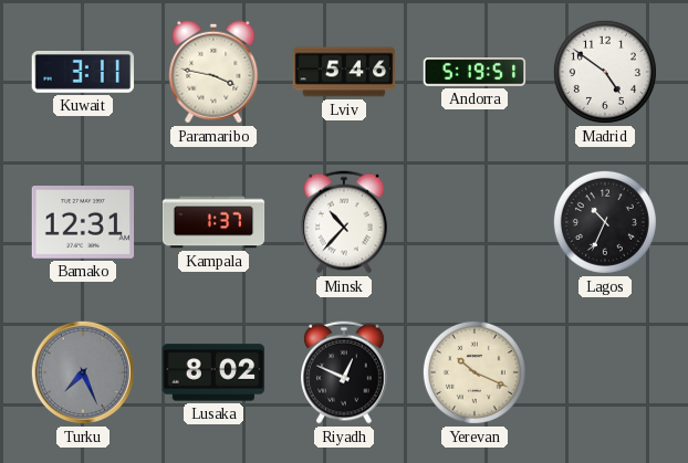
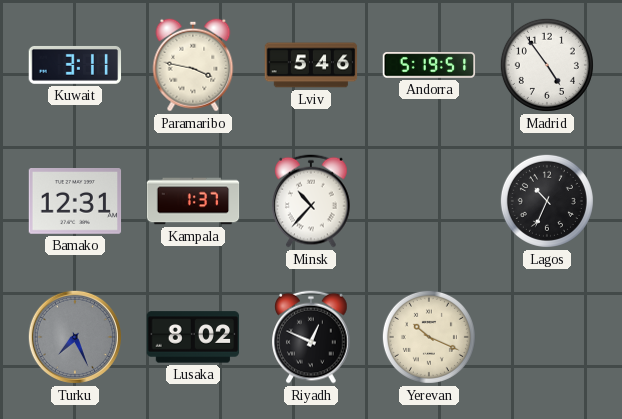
Madrid: 4:51 -> 4:54 (547, 65)
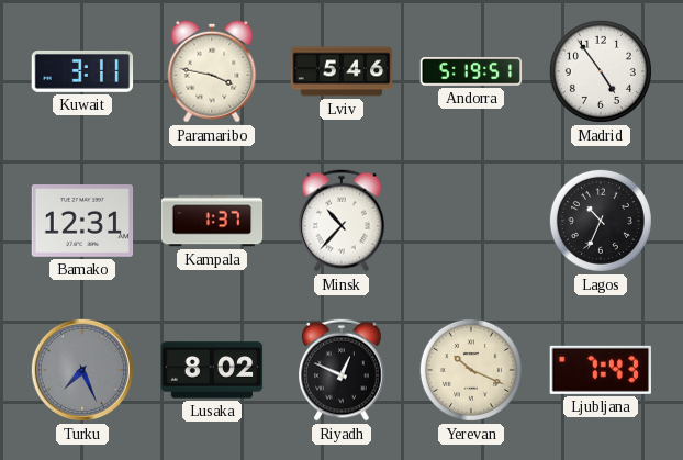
Ljubljana: none -> 7:43 (600, 370)
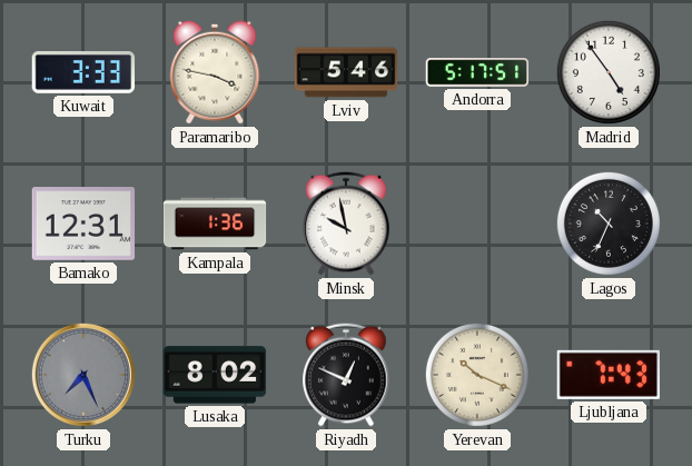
Kuwait: 3:11 -> 3:33 (83, 72)
Andorra: 5:19 -> 5:17 (477, 72)
Kampala: 1:37 -> 1:36 (215, 224)
Minsk: 10:37 -> 9:58 (346, 224)
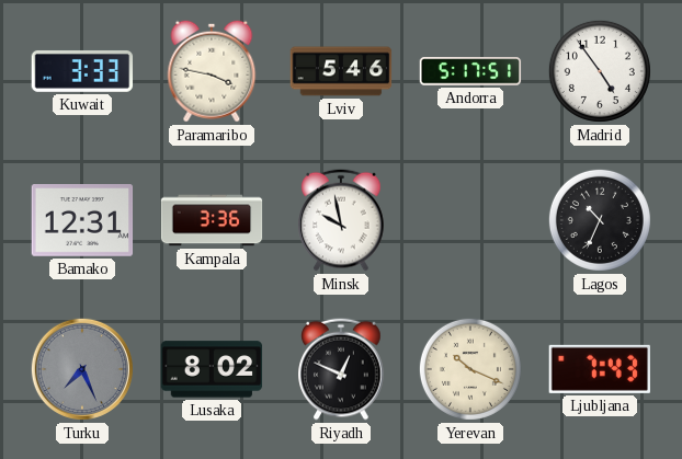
Kampala: 1:36 -> 3:36 (212, 220)
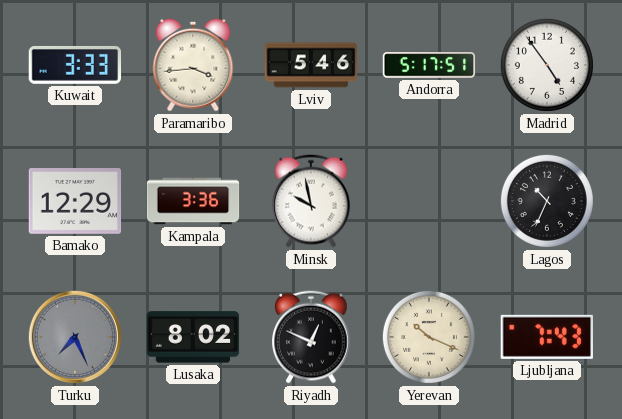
Paramaribo: 3:47 -> 3:44 (193, 65)
Bamako: 12:31 -> 12:29 (75, 202)
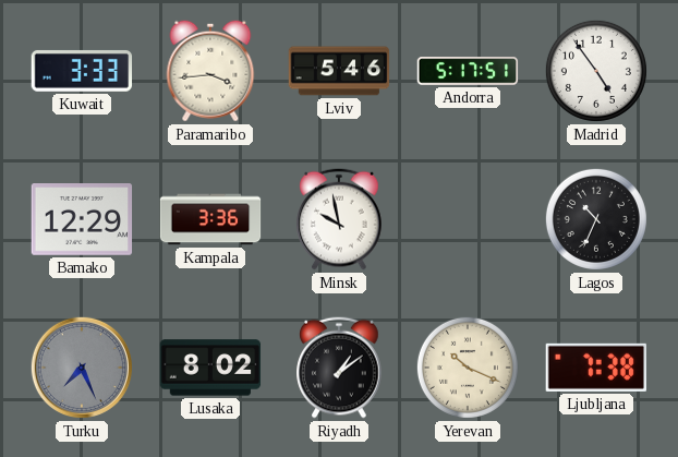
Riyadh: 12:49 -> 1:09 (339, 368)
Ljubljana: 7:43 -> 7:38 (595, 368)
